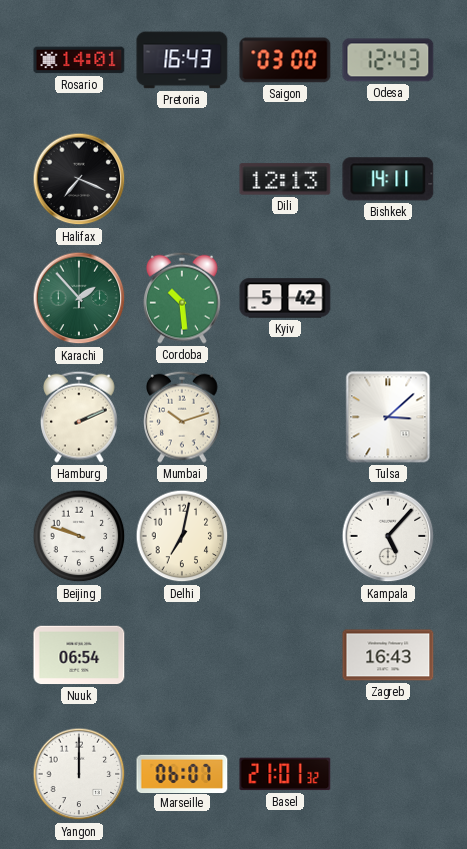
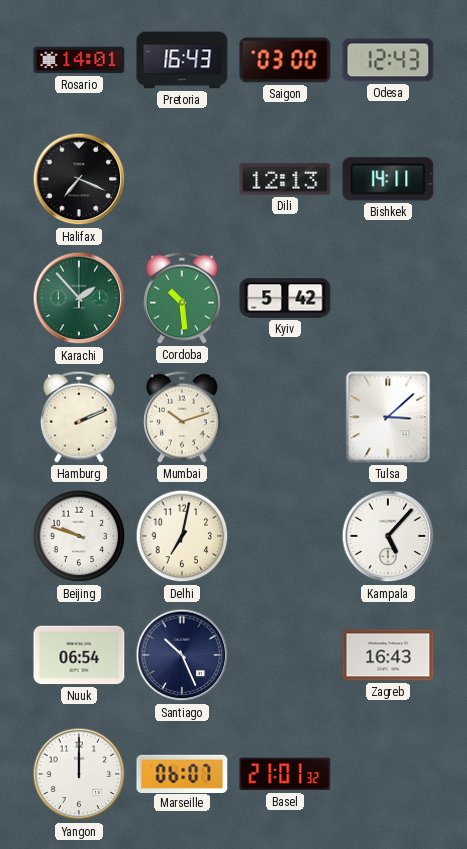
Santiago: none -> 10:26 (182, 655)
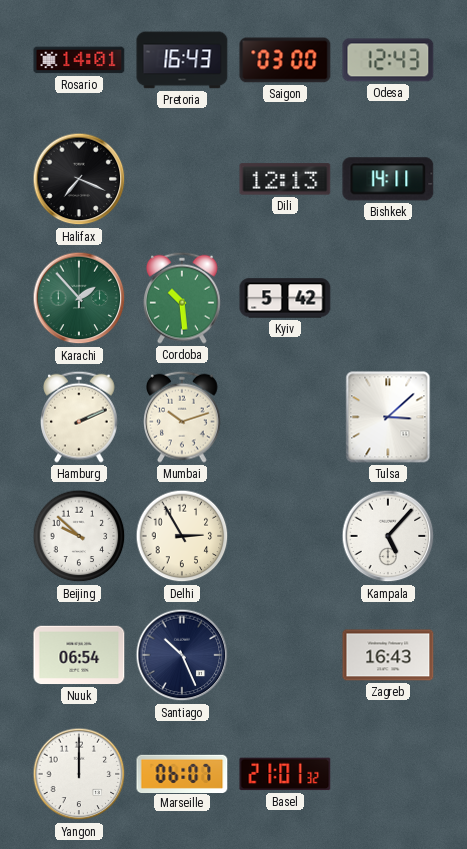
Beijing: 9:48 -> 9:52 (79, 536)
Delhi: 7:02 -> 2:55 (182, 536)
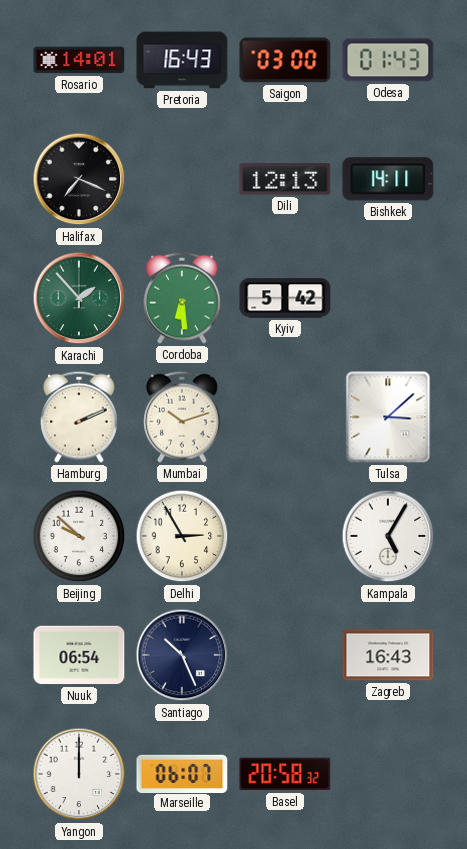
Odesa: 12:43 -> 01:43 (388, 60)
Cordoba: 10:29 -> 6:29 (183, 298)
Kampala: 5:07 -> 5:05 (388, 536)
Basel: 21:01 -> 20:58 (285, 774)
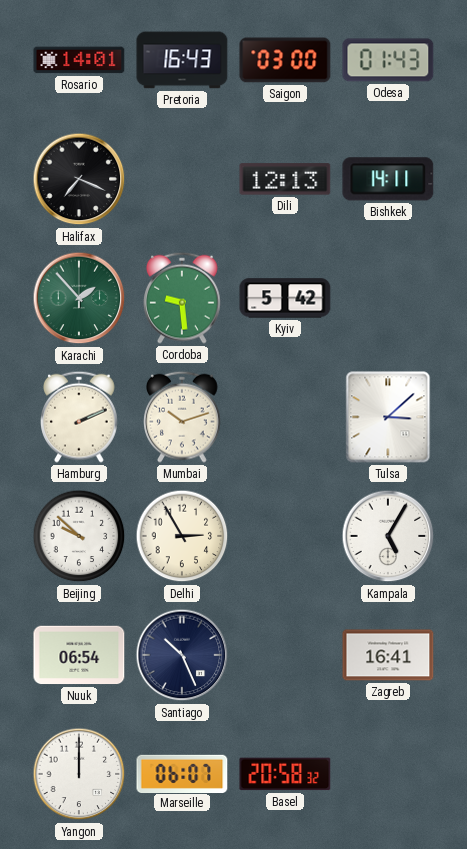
Cordoba: 6:29 -> 9:29 (183, 298)
Zagreb: 16:43 -> 16:41 (388, 655)
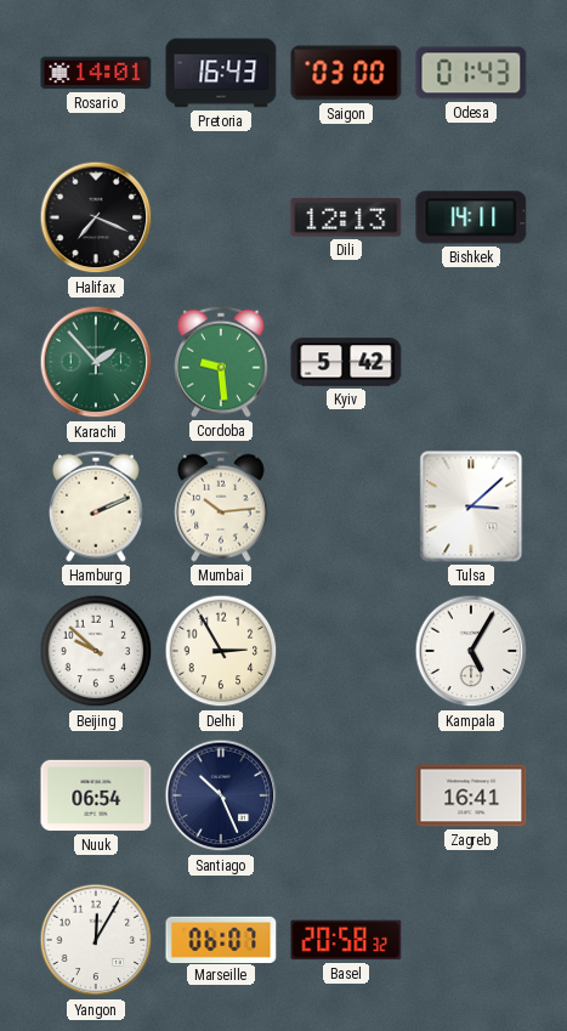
Mumbai: 10:12 -> 10:14 (222, 506)
Yangon: 12:00 -> 12:05 (96, 940)
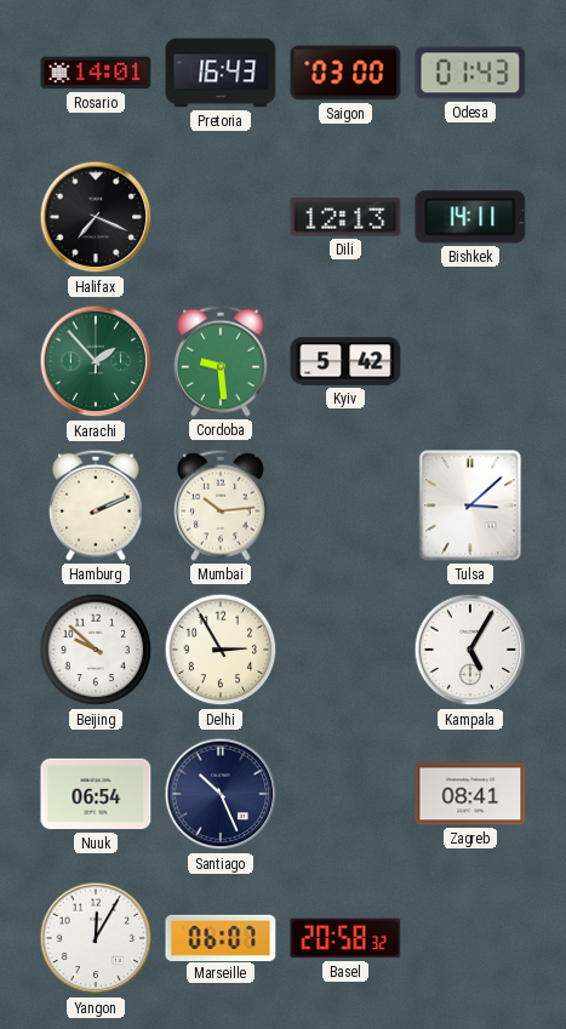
Zagreb: 16:41 -> 08:41 (470, 794)
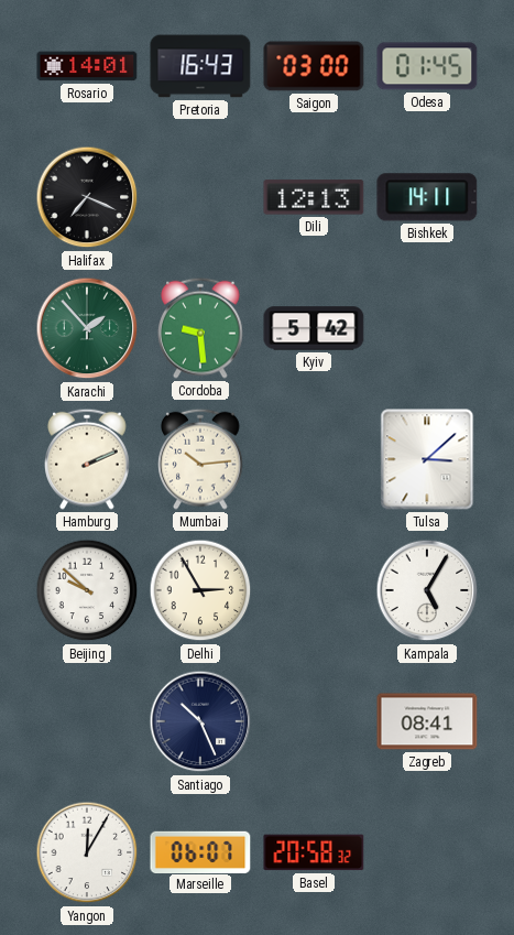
Odesa: 01:43 -> 01:45 (427, 66)
Nuuk: 06:54 -> none (96, 794)
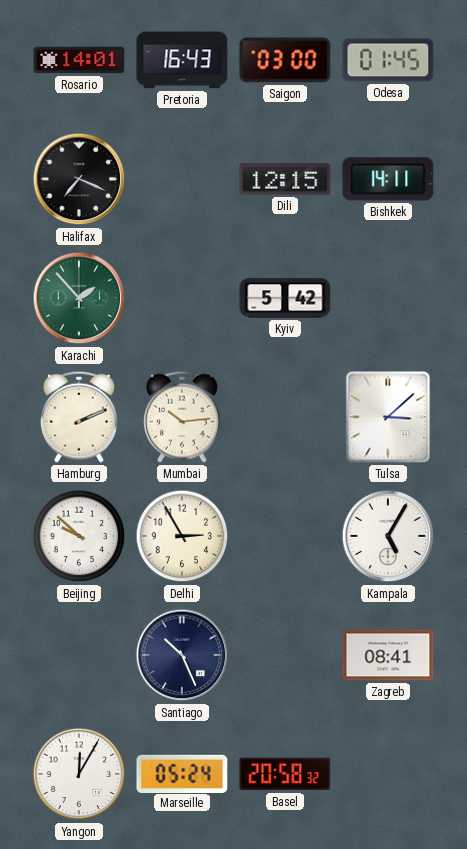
Dili: 12:13 -> 12:15 (285, 179)
Cordoba: 9:29 -> none (201, 328)
Marseille: 06:07 -> 05:24 (182, 773)
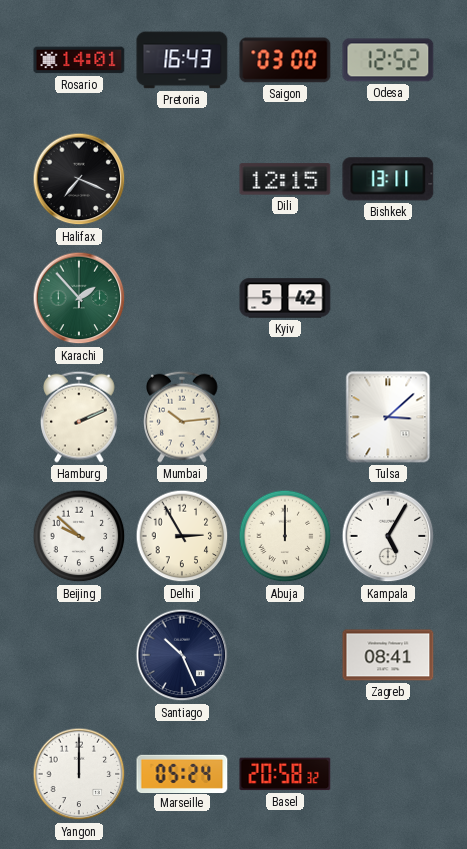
Odesa: 01:45 -> 12:52 (388, 60)
Bishkek: 14:11 -> 13:11 (388, 179)
Abuja: none -> 12:00 (285, 536)
Yangon: 12:05 -> 12:00 (79, 774)
